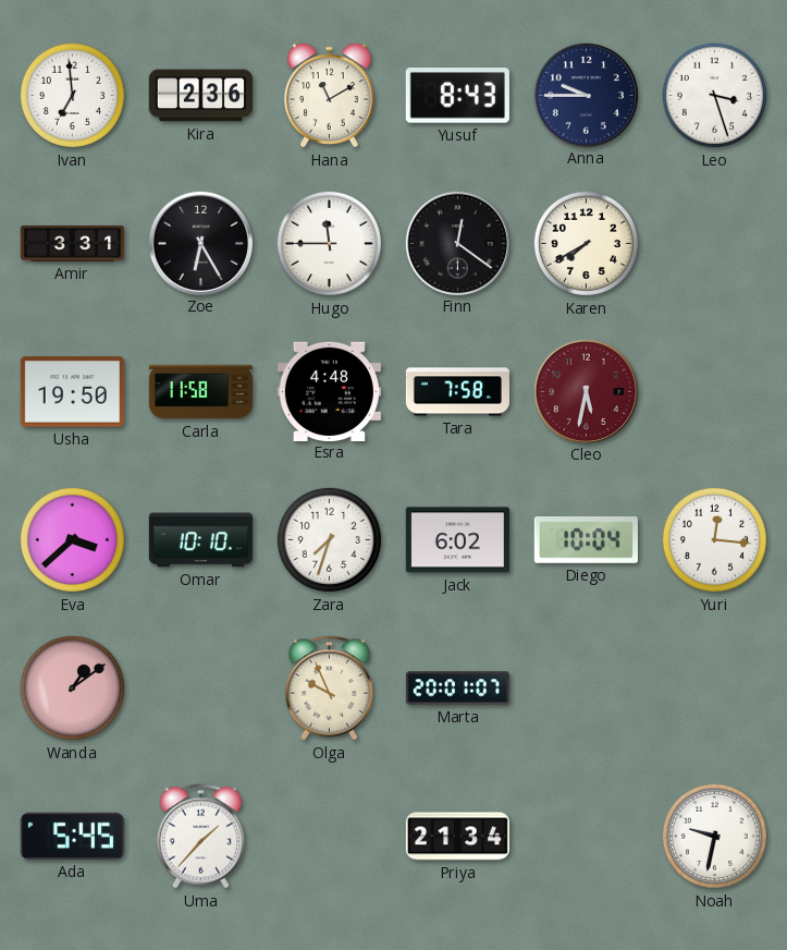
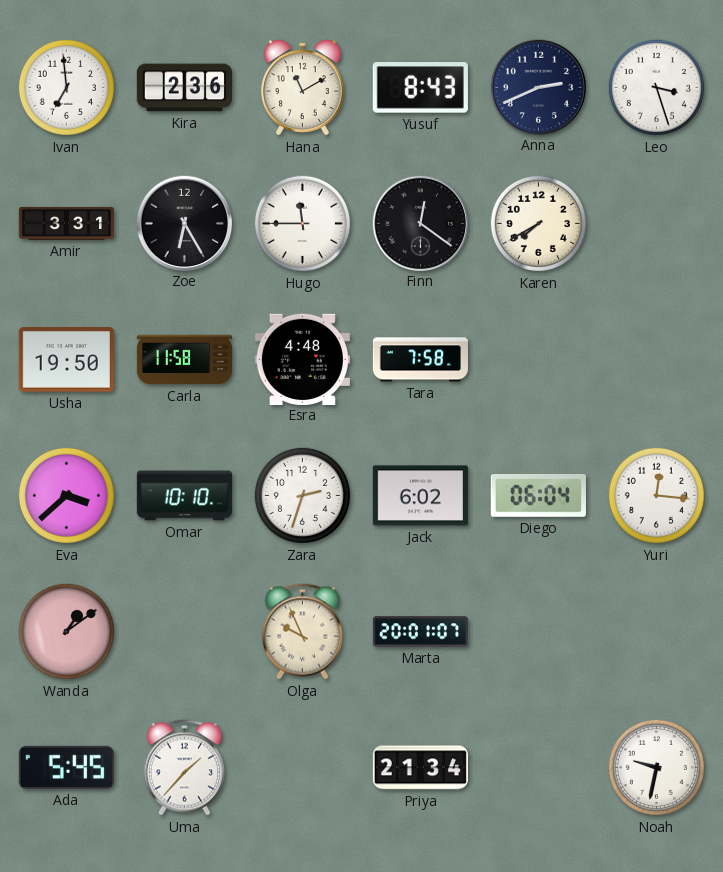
Anna: 9:45 -> 2:41 (538, 87)
Cleo: 5:32 -> none (586, 391)
Zara: 7:33 -> 2:33 (302, 495)
Diego: 10:04 -> 06:04 (538, 496)
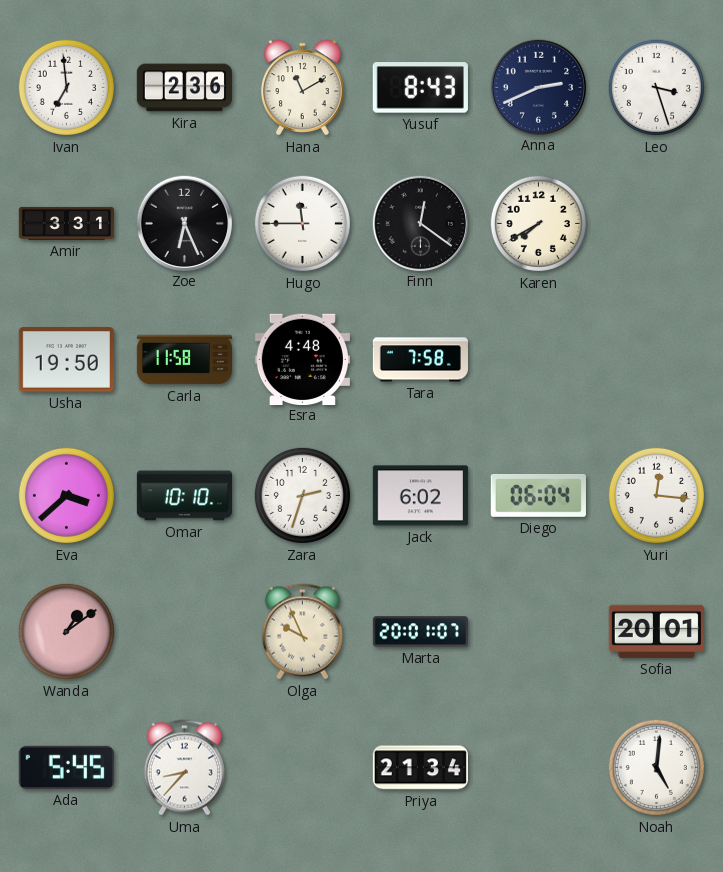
Zoe: 6:25 -> 6:26 (184, 223)
Sofia: none -> 20:01 (656, 631)
Uma: 1:37 -> 8:37 (184, 768)
Noah: 9:32 -> 5:01 (656, 767)
